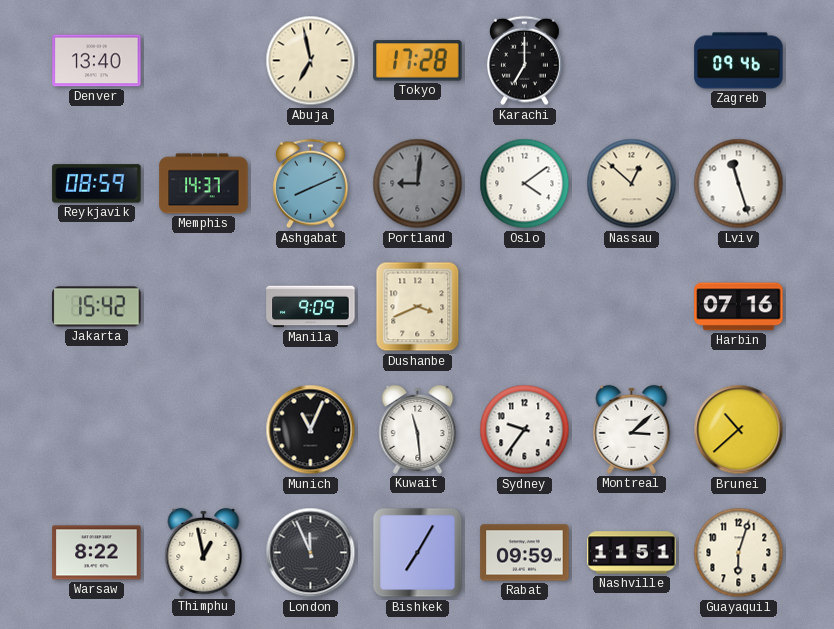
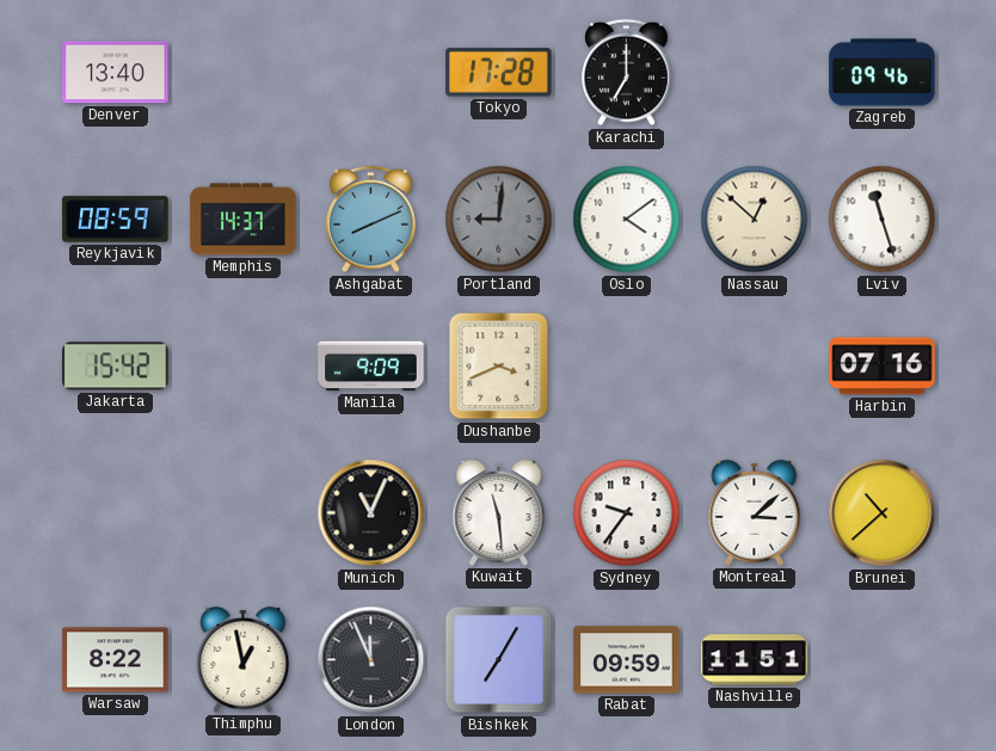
Abuja: 6:58 -> none (311, 61)
Guayaquil: 6:03 -> none (739, 553)
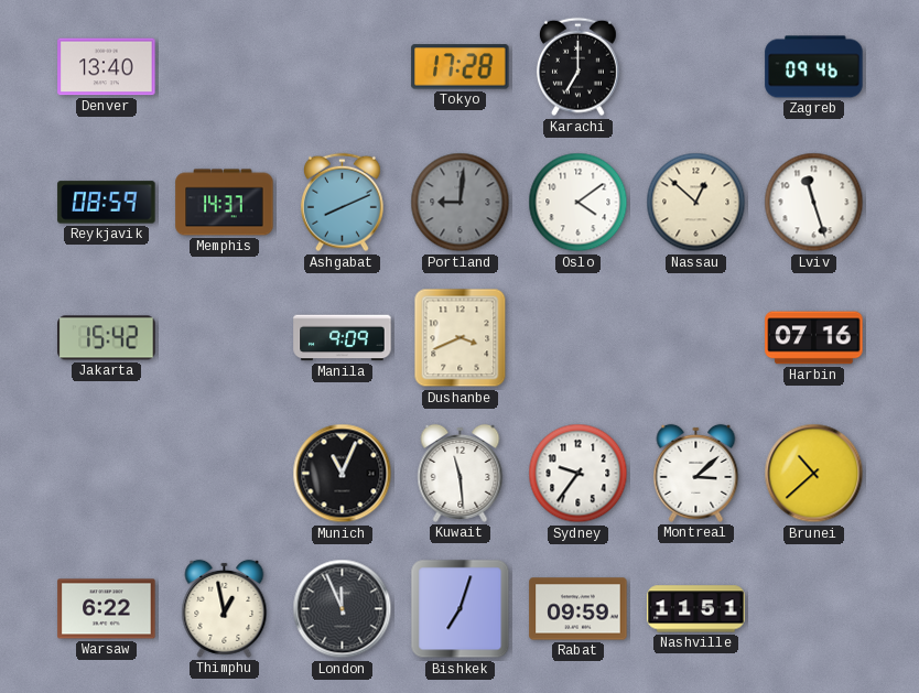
Warsaw: 8:22 -> 6:22 (107, 609)
Bishkek: 7:05 -> 7:03 (461, 609)
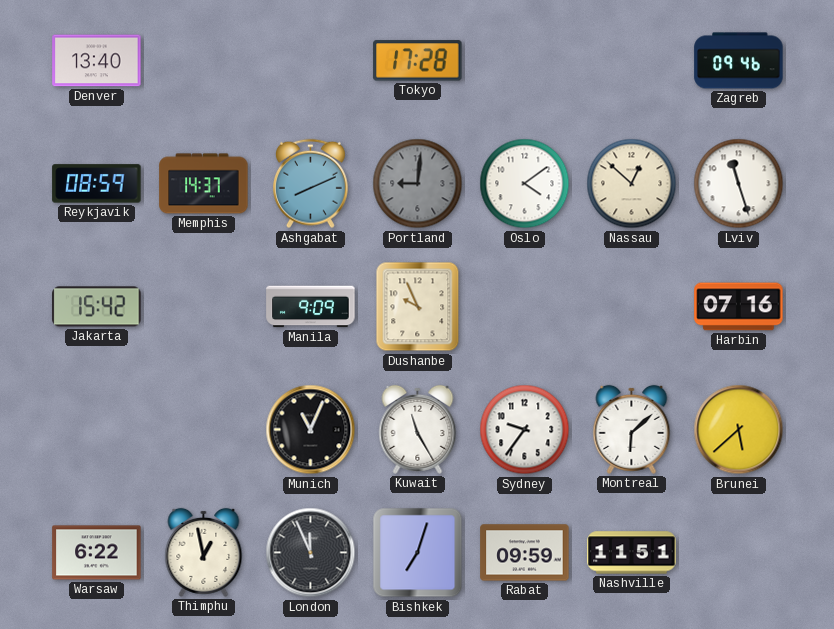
Karachi: 7:00 -> none (577, 67)
Dushanbe: 3:41 -> 9:56 (418, 307)
Kuwait: 11:29 -> 11:25 (418, 429)
Montreal: 3:08 -> 6:08 (632, 429)
Brunei: 10:38 -> 5:38 (739, 430)
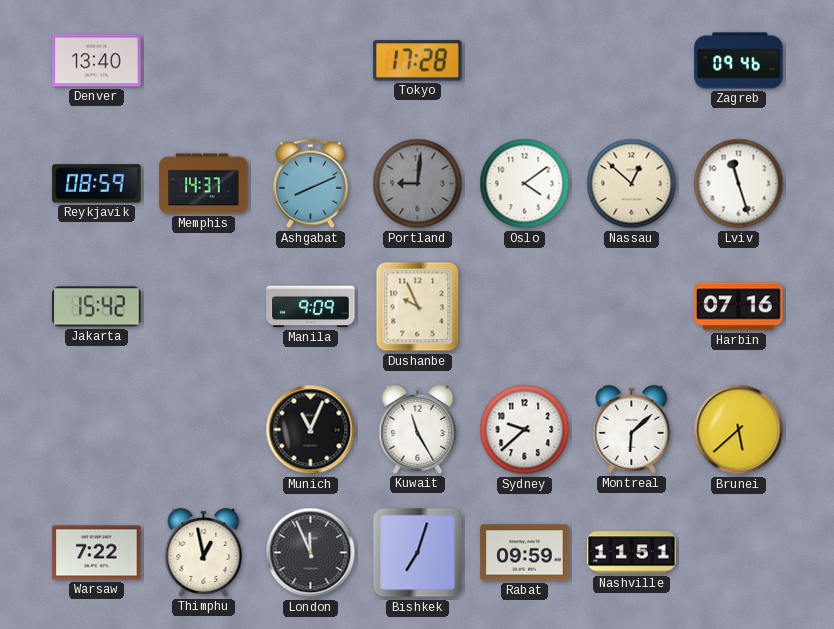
Sydney: 9:36 -> 9:38 (525, 430)
Warsaw: 6:22 -> 7:22 (97, 553)
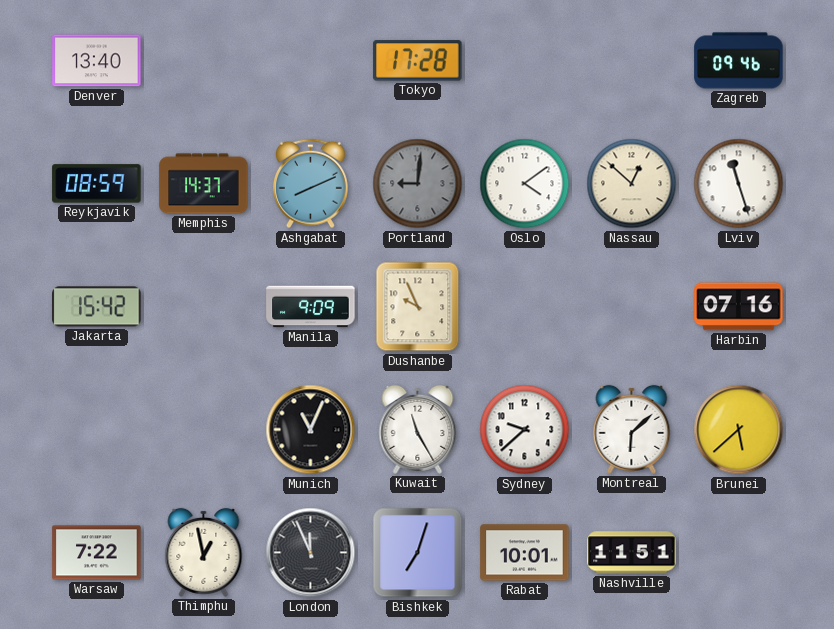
Rabat: 09:59 -> 10:01 (525, 553)
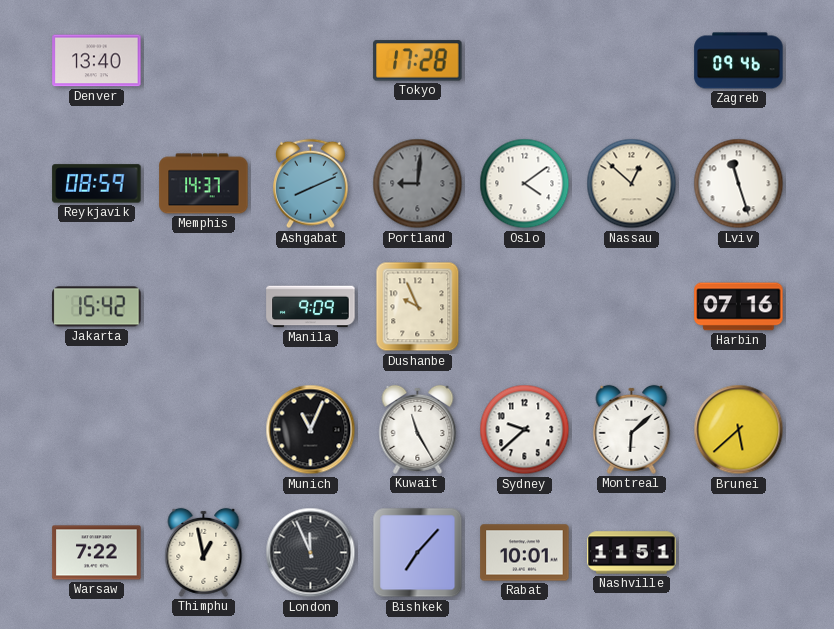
Bishkek: 7:03 -> 7:07 (418, 553)
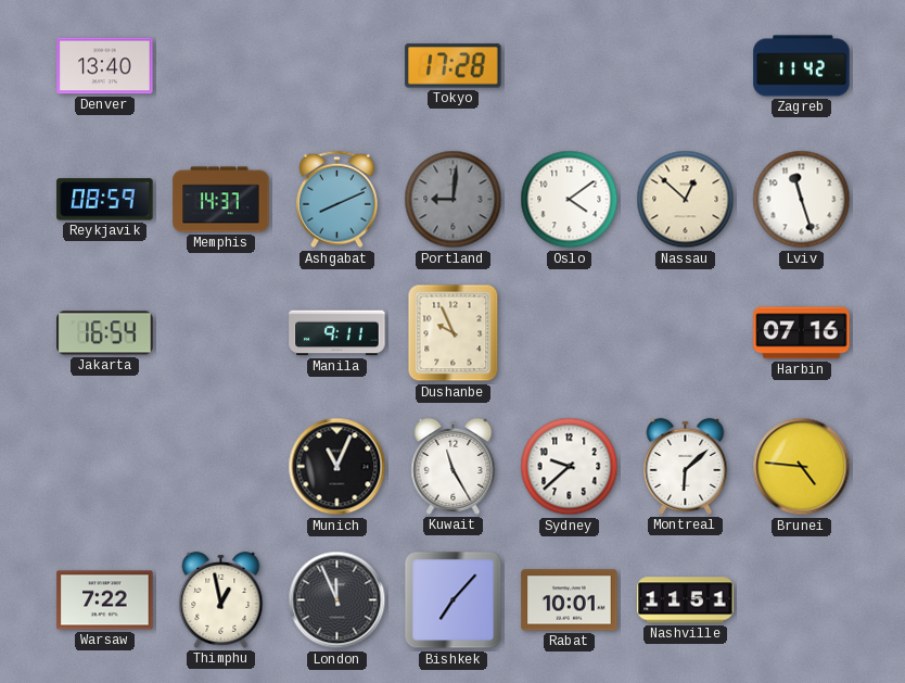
Zagreb: 09:46 -> 11:42 (802, 66)
Jakarta: 15:42 -> 16:54 (105, 333)
Manila: 9:09 -> 9:11 (337, 333)
Brunei: 5:38 -> 4:46 (802, 467)
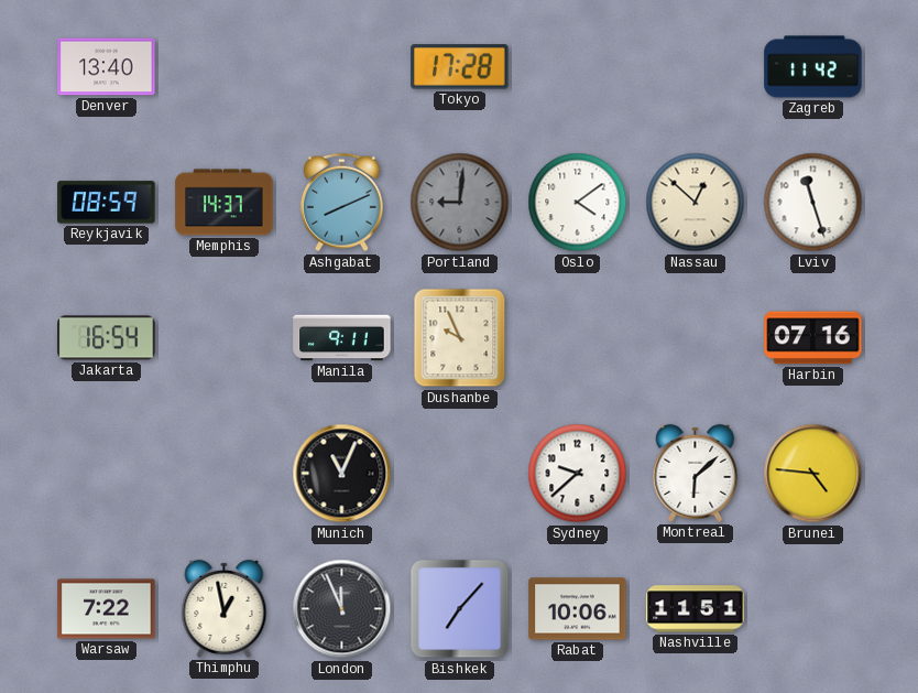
Kuwait: 11:25 -> none (454, 466)
Rabat: 10:01 -> 10:06 (578, 609)
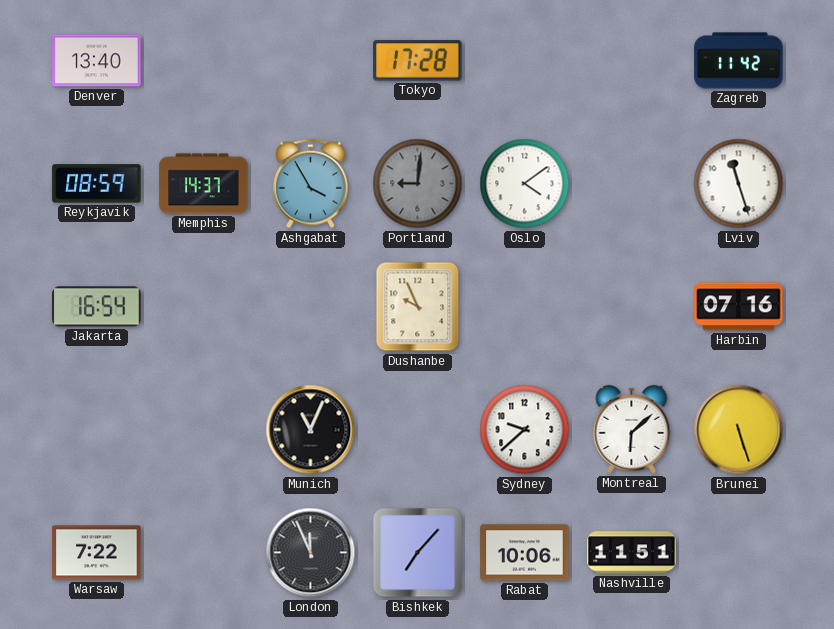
Ashgabat: 8:11 -> 3:55 (310, 184)
Nassau: 12:52 -> none (696, 203)
Manila: 9:11 -> none (342, 338)
Brunei: 4:46 -> 5:27 (739, 430)
Thimphu: 12:58 -> none (225, 608)
